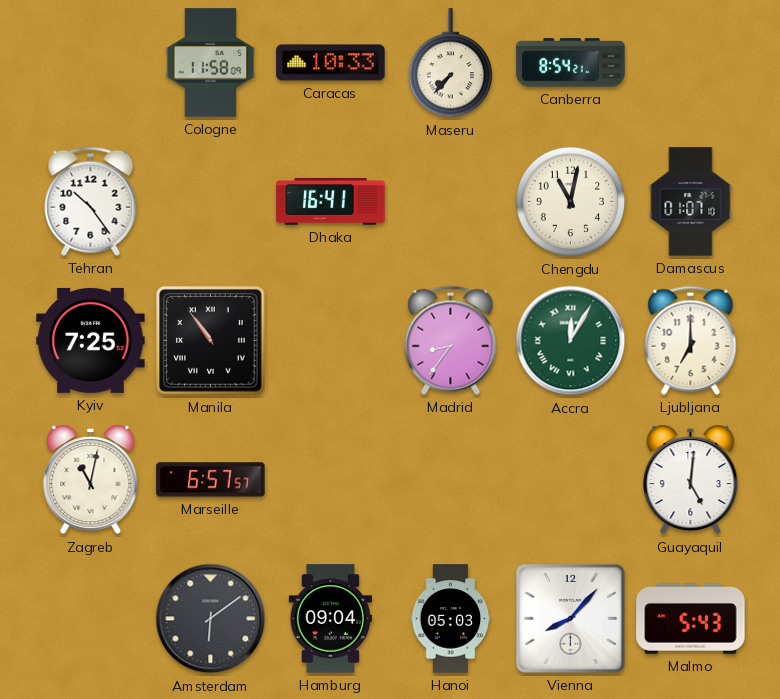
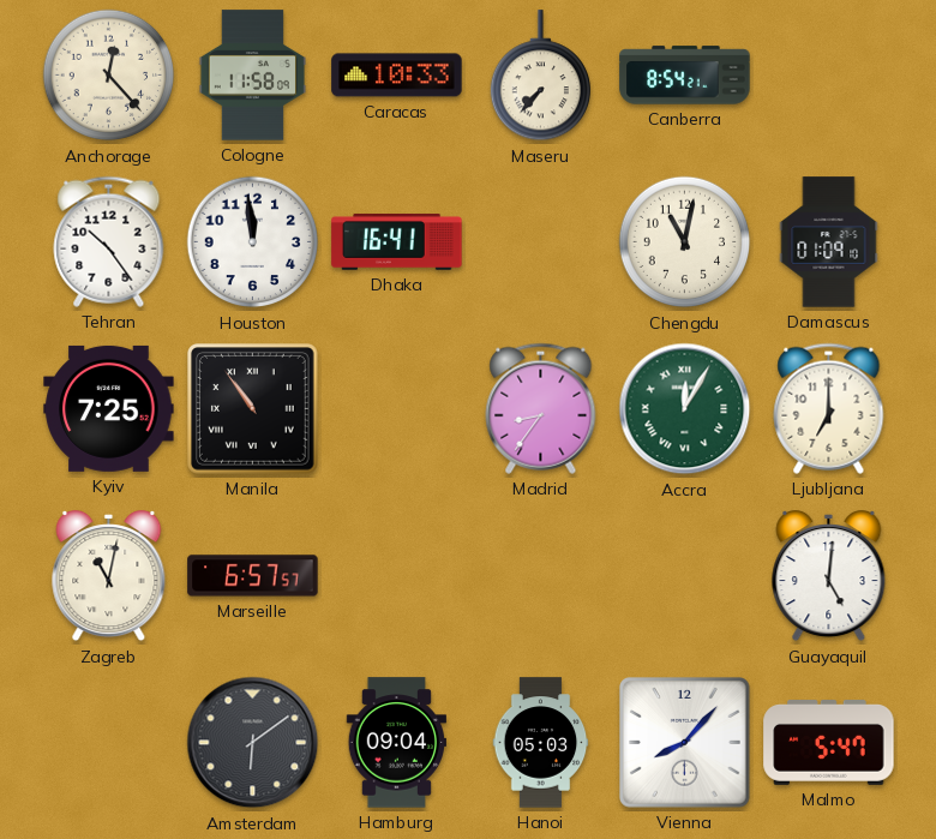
Anchorage: none -> 12:23 (109, 76)
Houston: none -> 11:59 (253, 242)
Damascus: 01:07 -> 01:09 (829, 242)
Malmo: 5:43 -> 5:47 (829, 743)
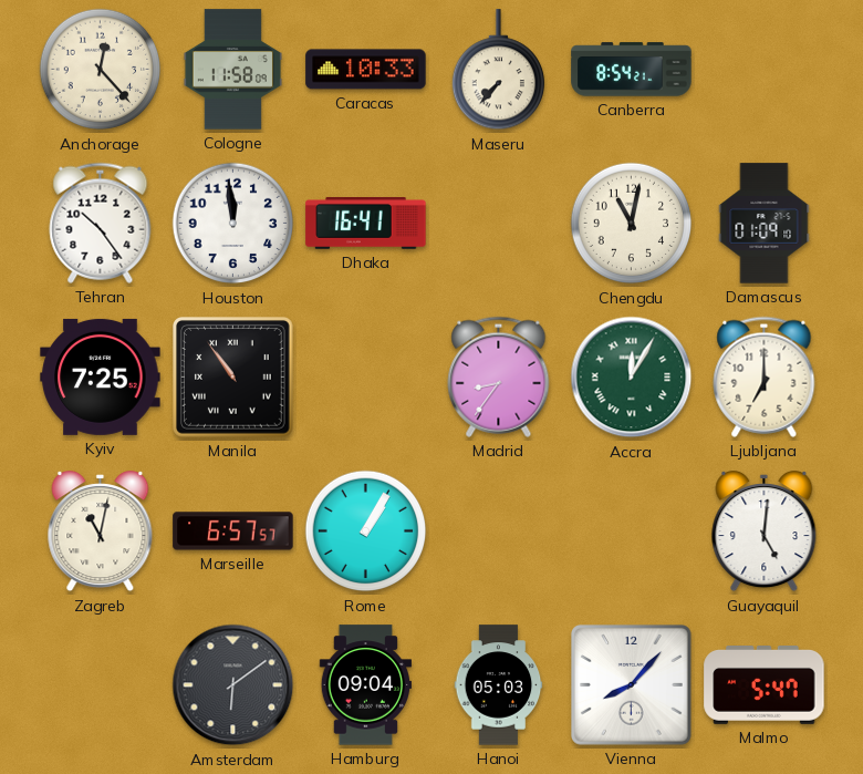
Rome: none -> 1:05 (366, 532)
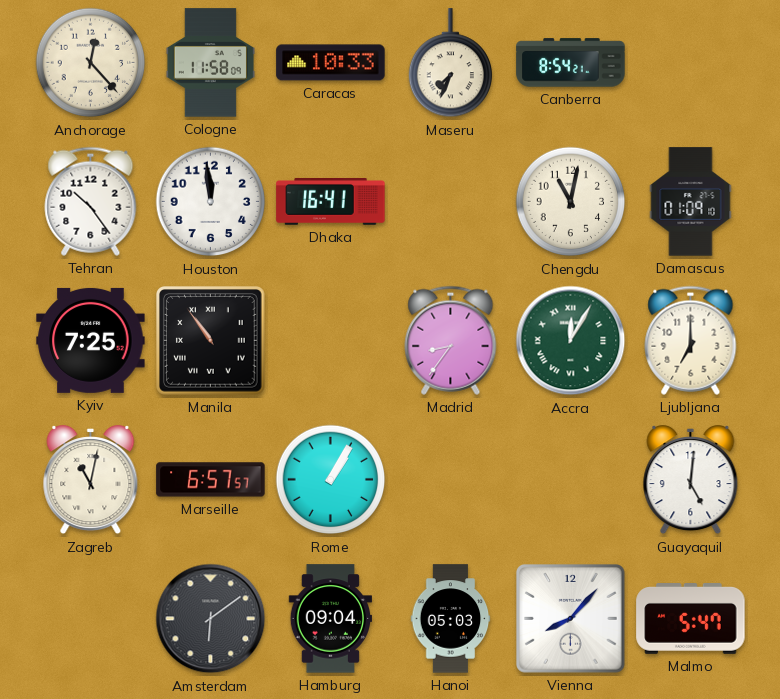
Maseru: 7:37 -> 7:34 (450, 63)
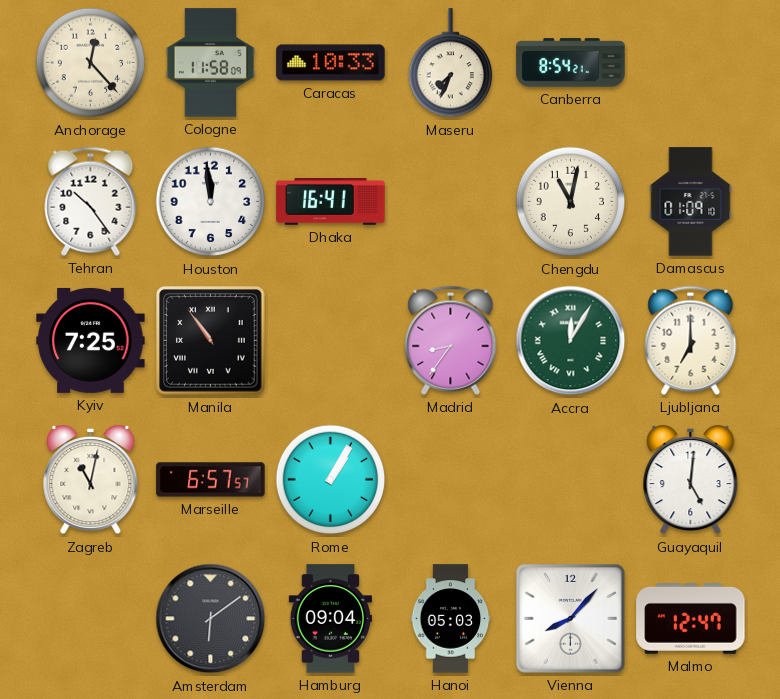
Malmo: 5:47 -> 12:47 (691, 619)
